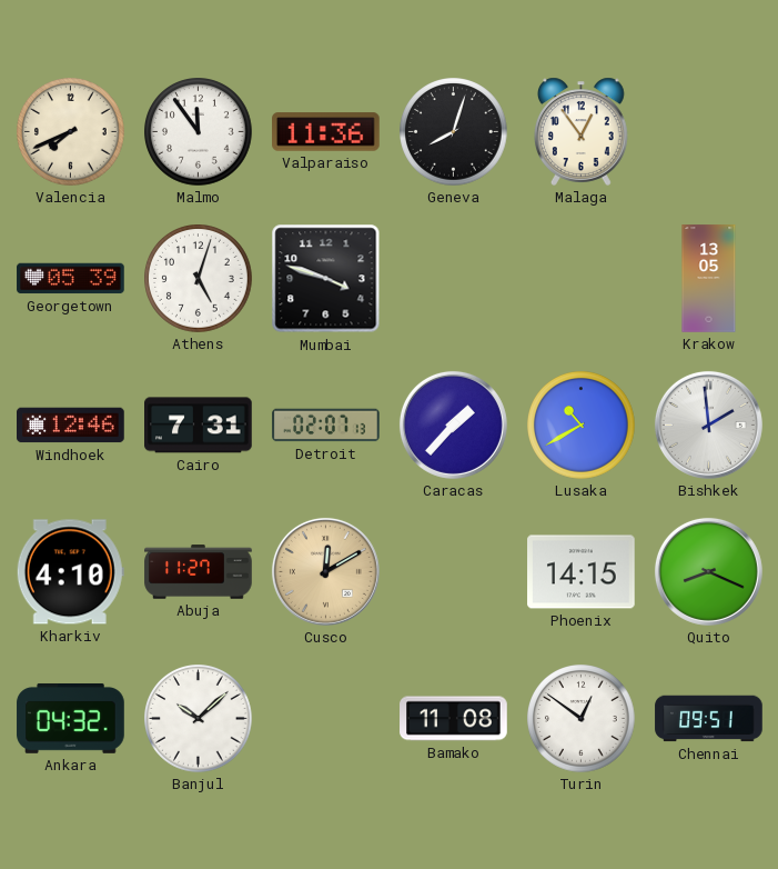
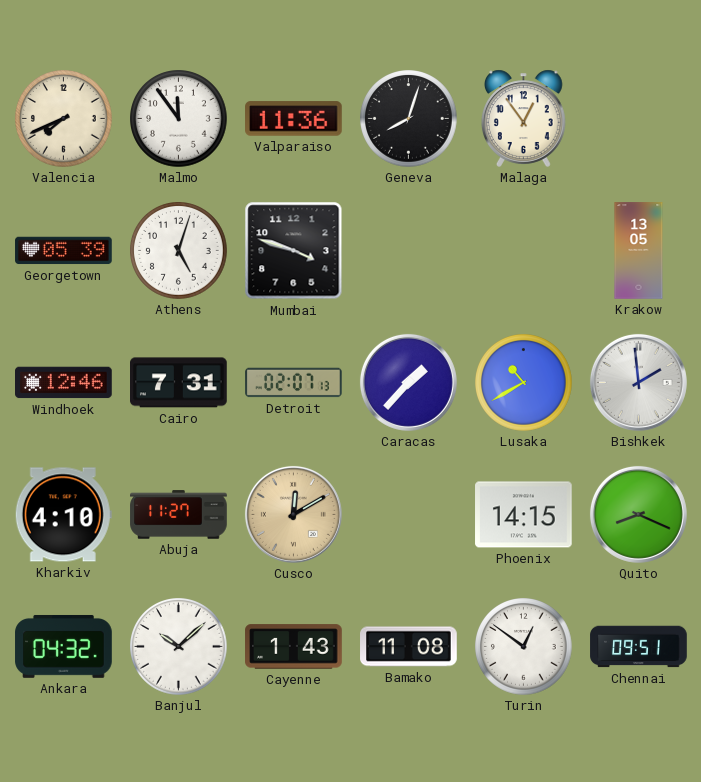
Cayenne: none -> 1:43 (294, 647)
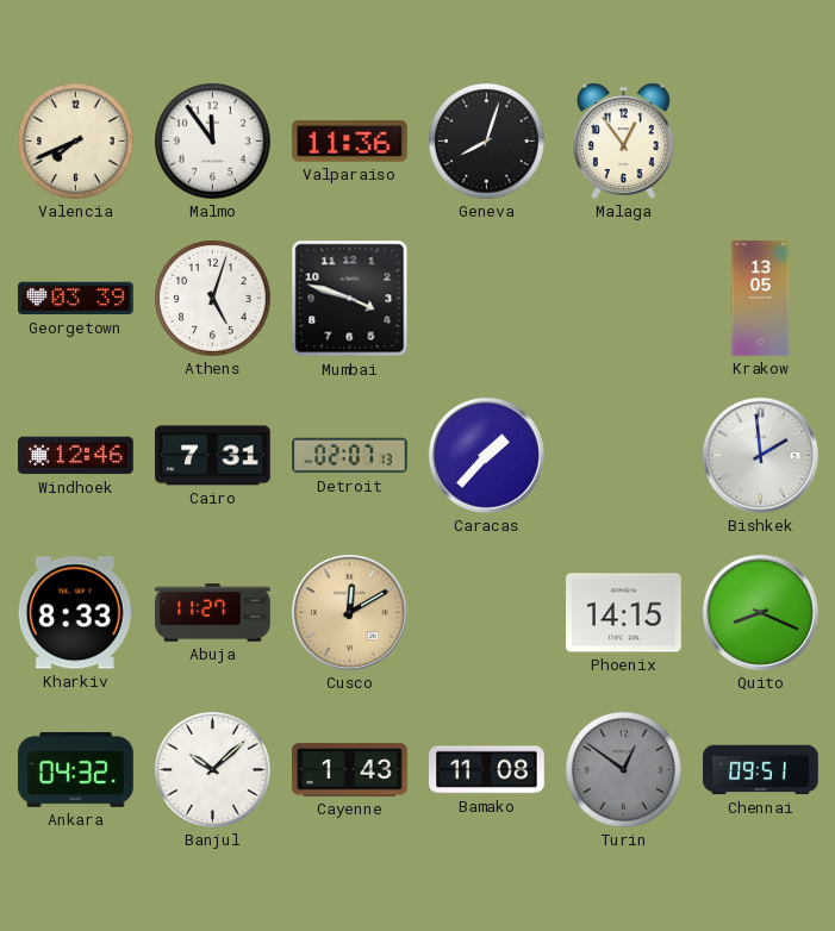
Georgetown: 05:39 -> 03:39 (76, 299)
Lusaka: 10:40 -> none (524, 383)
Kharkiv: 4:10 -> 8:33 (75, 613)
Turin dial: white -> grey (624, 770)
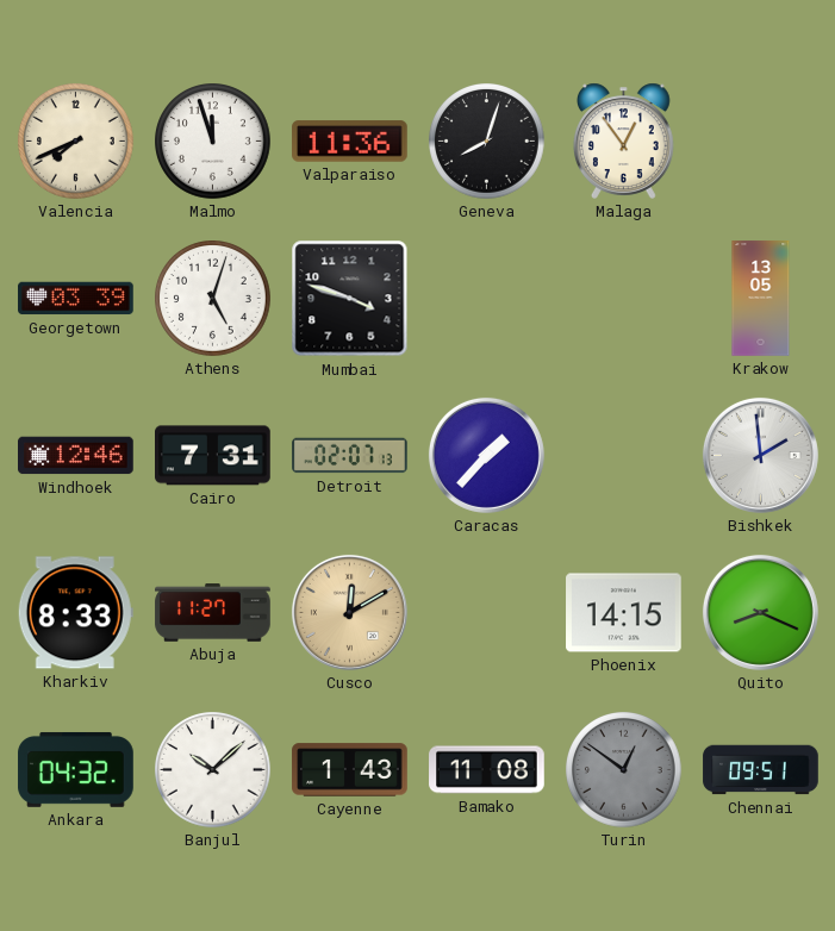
Malmo: 11:54 -> 11:57 (213, 142)
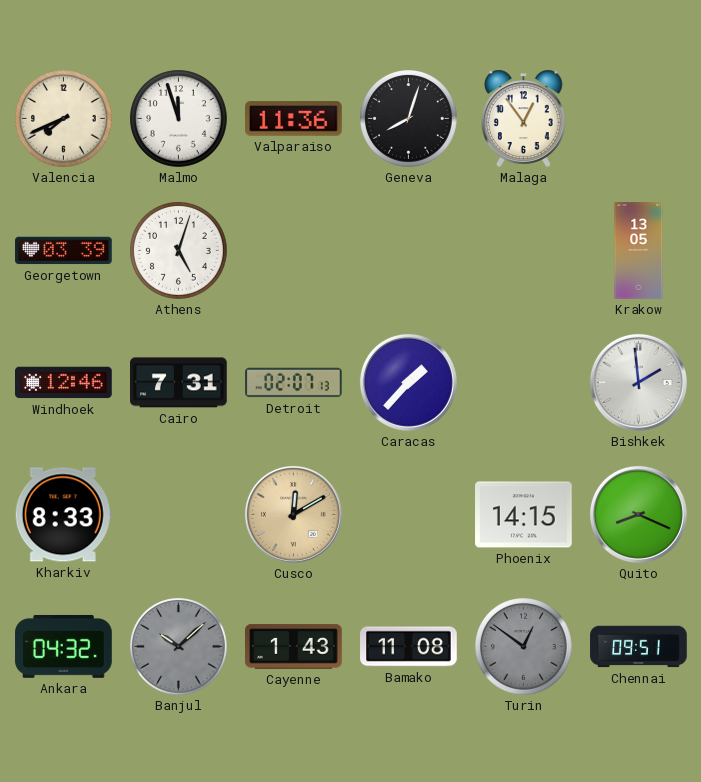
Mumbai: 3:48 -> none (350, 299)
Abuja: 11:27 -> none (213, 613)
Banjul dial: white -> grey (179, 647)
